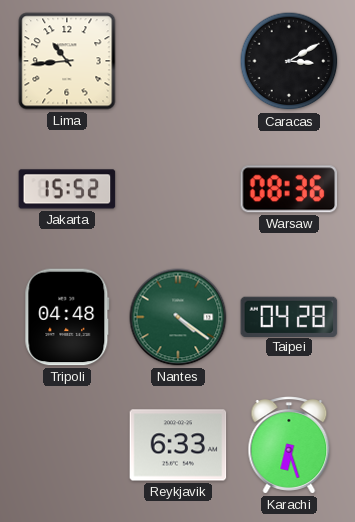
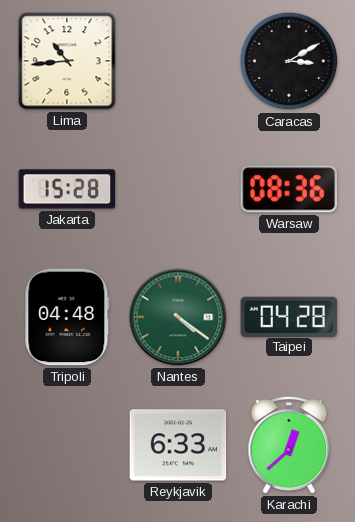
Jakarta: 15:52 -> 15:28 (67, 189)
Karachi: 6:27 -> 12:38 (289, 445)
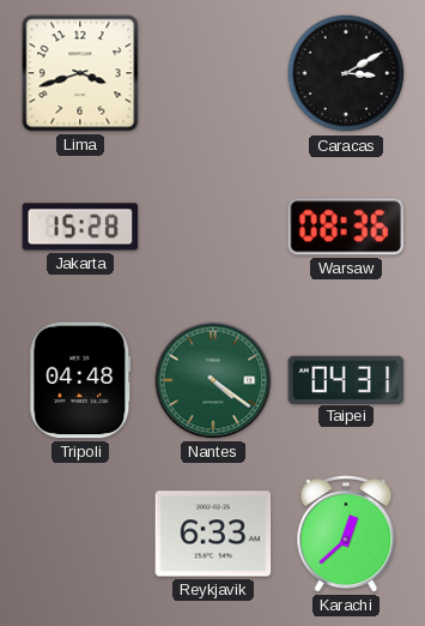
Lima: 10:44 -> 3:42 (80, 73)
Taipei: 04:28 -> 04:31 (346, 379)
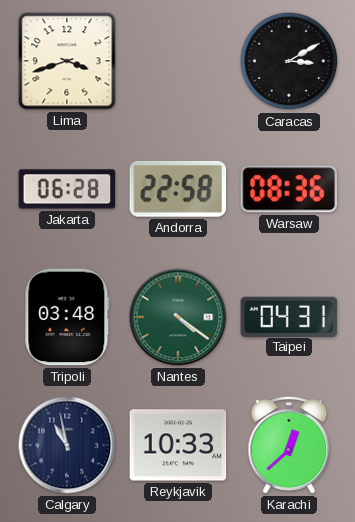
Jakarta: 15:28 -> 06:28 (67, 189)
Andorra: none -> 22:58 (178, 189)
Tripoli: 04:48 -> 03:48 (67, 317)
Calgary: none -> 10:58 (67, 445)
Reykjavik: 6:33 -> 10:33 (178, 445)
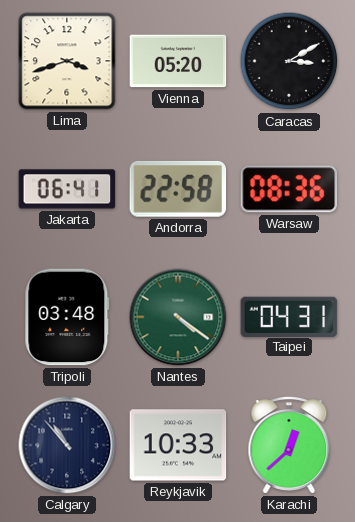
Vienna: none -> 05:20 (178, 61)
Jakarta: 06:28 -> 06:41 (67, 189)
Calgary: 10:58 -> 10:53 (67, 445)
